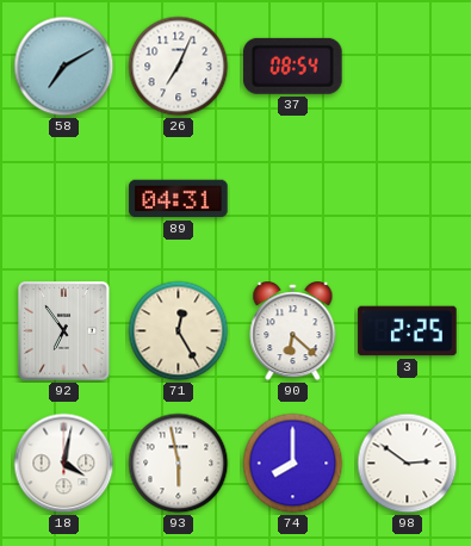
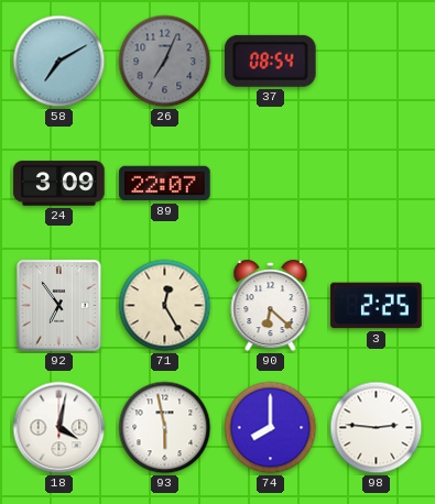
26 dial: white -> grey (165, 62)
24: none -> 3:09 (59, 184)
89: 04:31 -> 22:07 (165, 184)
98: 2:51 -> 2:46 (377, 428)
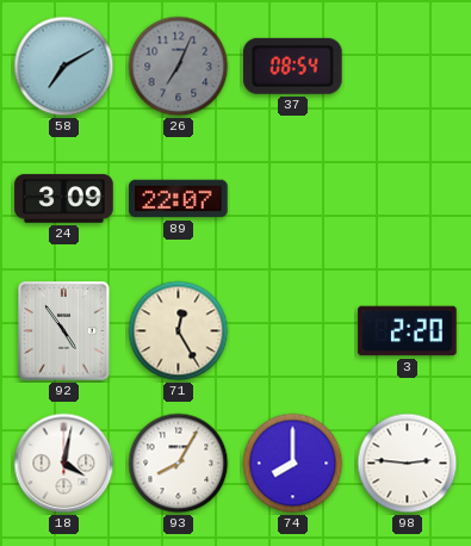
92: 6:54 -> 4:54 (64, 331)
90: 6:22 -> none (271, 306)
3: 2:25 -> 2:20 (408, 331)
93: 5:58 -> 8:05 (179, 464)
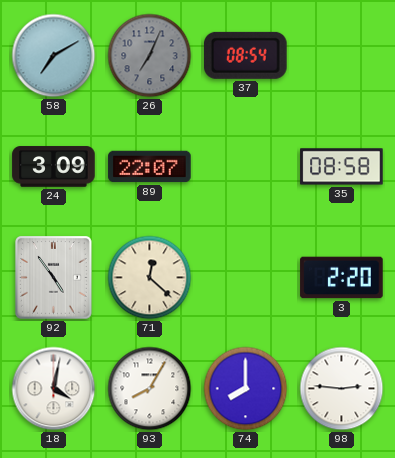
35: none -> 08:58 (342, 167)
71: 12:25 -> 12:22 (150, 278)
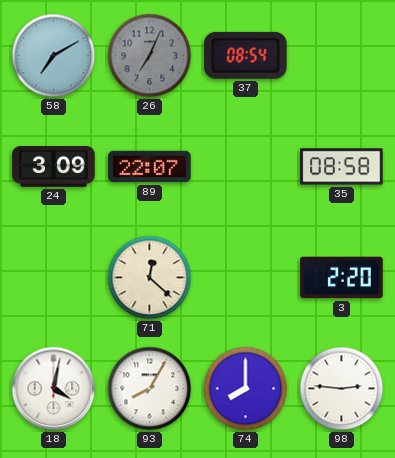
92: 4:54 -> none (54, 278)
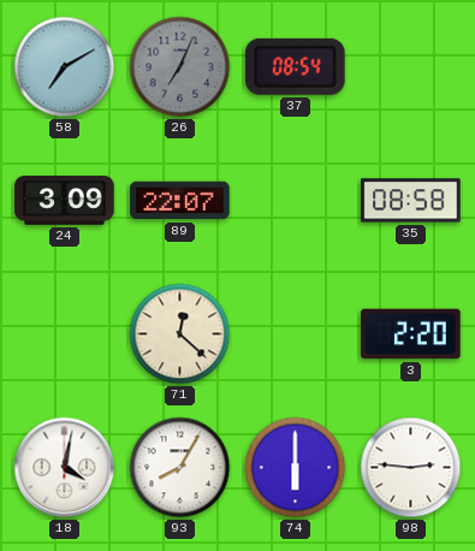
74: 8:00 -> 6:00 (296, 468)
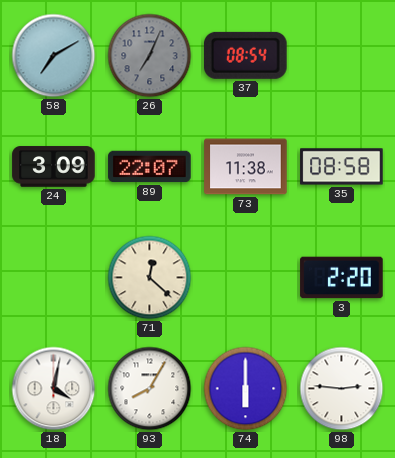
73: none -> 11:38 (246, 167)
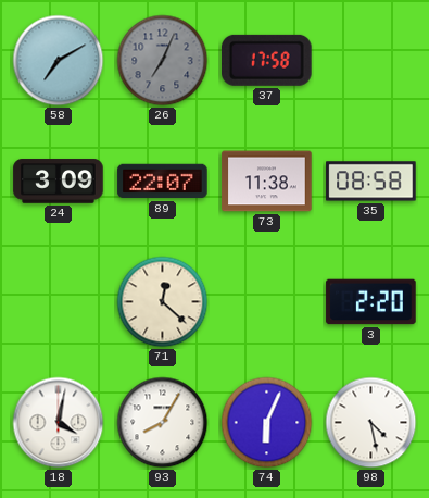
37: 08:54 -> 17:58 (267, 60)
74: 6:00 -> 6:04 (267, 423)
98: 2:46 -> 4:28 (371, 423)
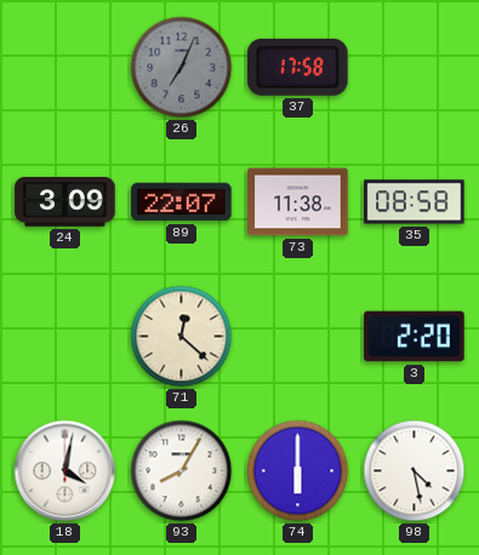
58: 7:10 -> none (59, 61)
74: 6:04 -> 6:00 (298, 471)
